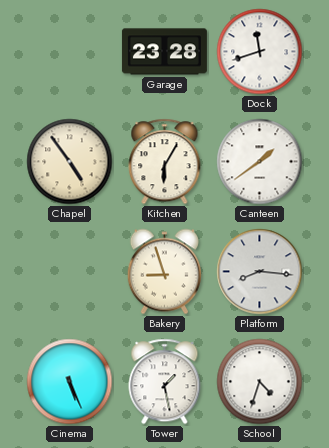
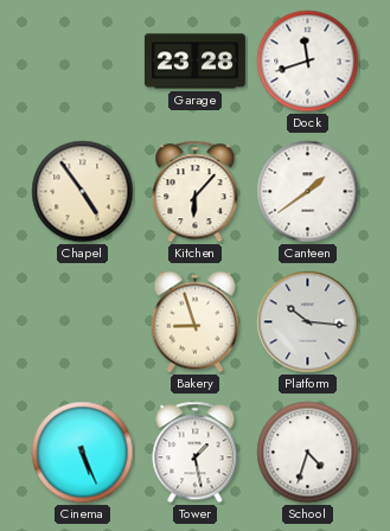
Kitchen: 6:05 -> 6:07 (196, 192)
Platform: 8:16 -> 10:16 (308, 322)
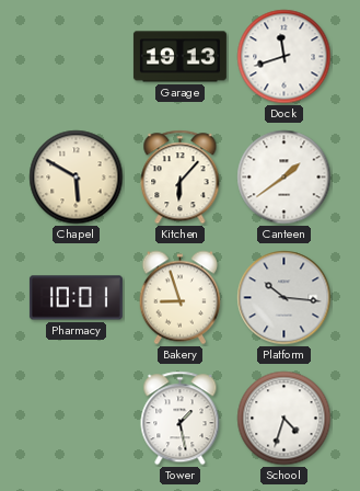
Garage: 23:28 -> 19:13 (179, 57)
Chapel: 4:54 -> 5:50 (77, 178)
Pharmacy: none -> 10:01 (76, 298)
Cinema: 5:26 -> none (83, 453)
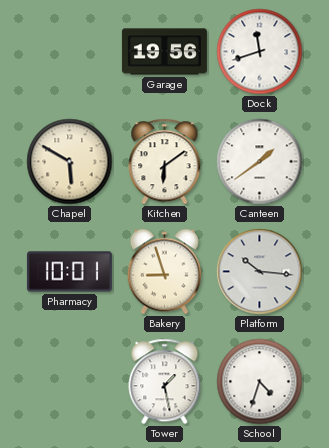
Garage: 19:13 -> 19:56 (164, 52)
Kitchen: 6:07 -> 6:09 (165, 162)
